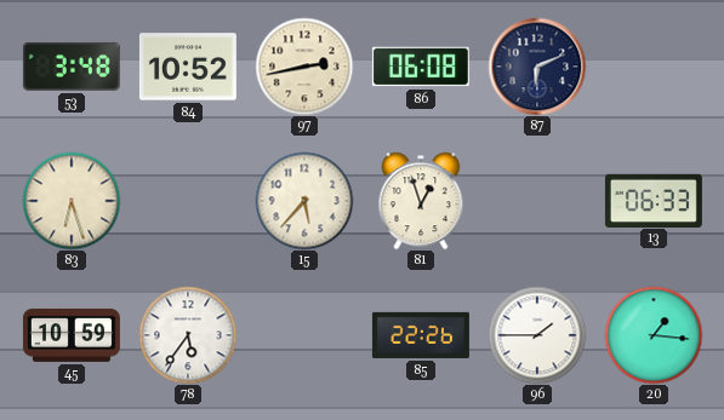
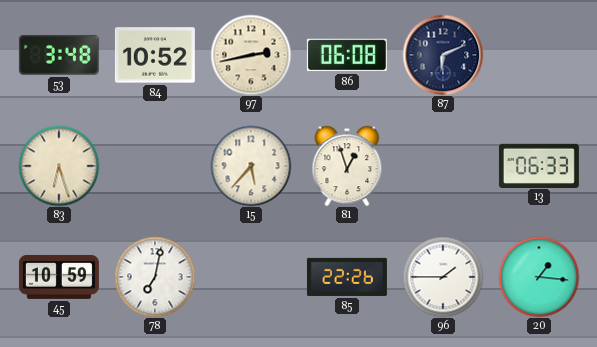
78: 5:36 -> 7:02 (155, 277)
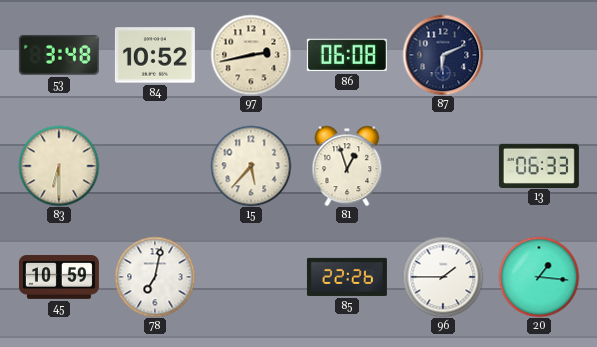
83: 6:27 -> 6:30 (59, 166)
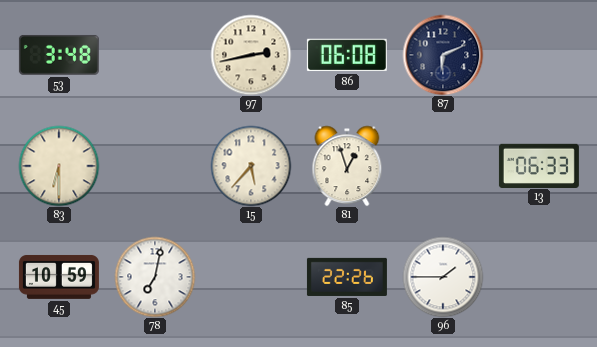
84: 10:52 -> none (155, 55)
20: 1:16 -> none (539, 277)
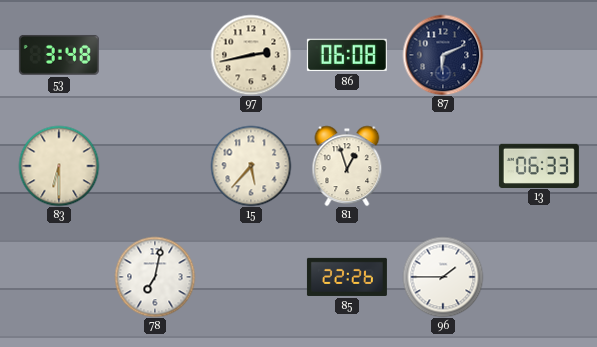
45: 10:59 -> none (59, 277)
